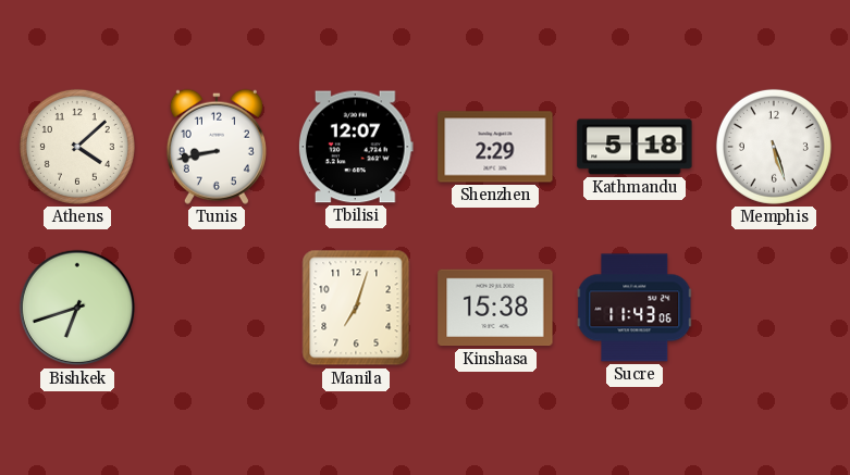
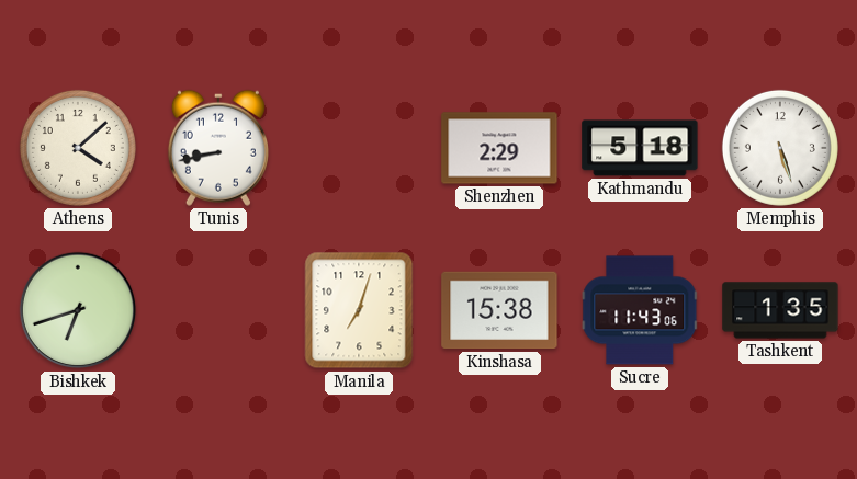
Tbilisi: 12:07 -> none (356, 147)
Tashkent: none -> 1:35 (780, 310)
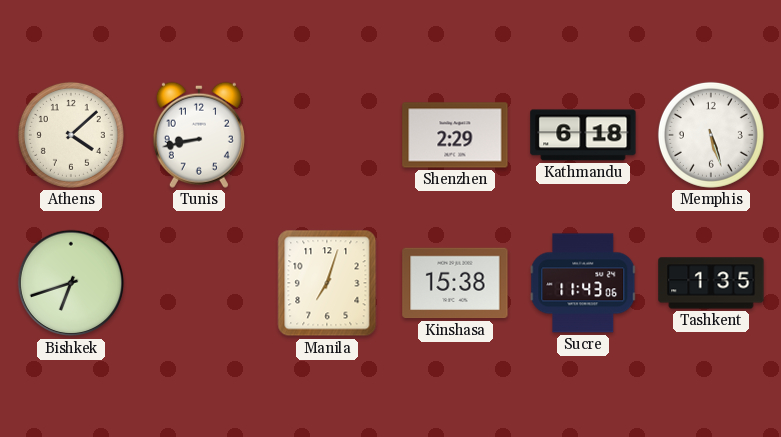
Kathmandu: 5:18 -> 6:18 (583, 135)
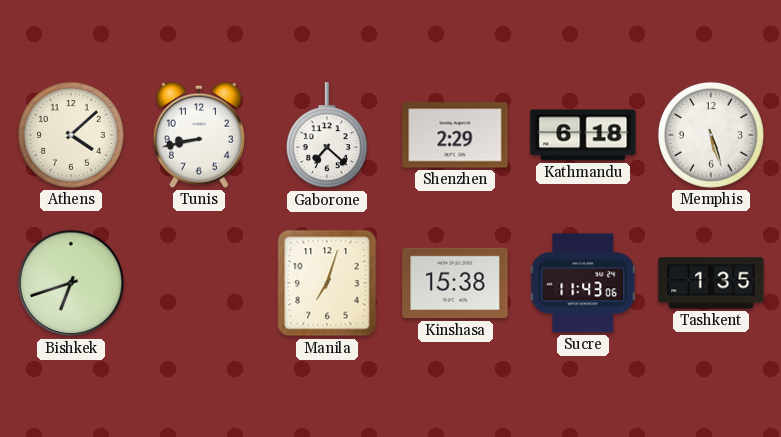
Gaborone: none -> 7:22 (327, 136)
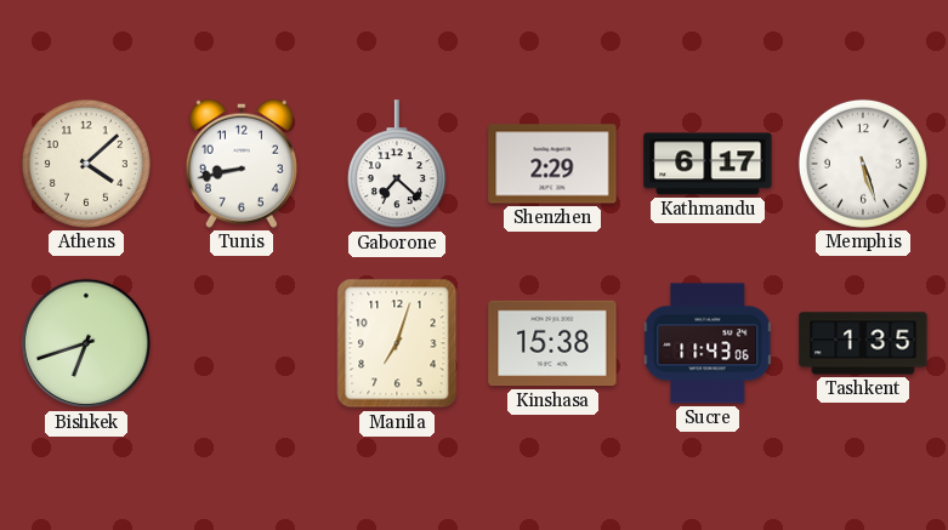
Kathmandu: 6:18 -> 6:17 (708, 164)
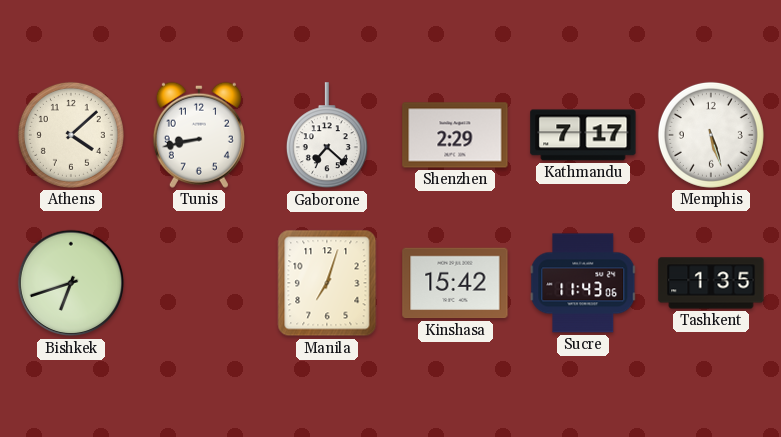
Kathmandu: 6:17 -> 7:17 (583, 135)
Kinshasa: 15:38 -> 15:42 (455, 283)
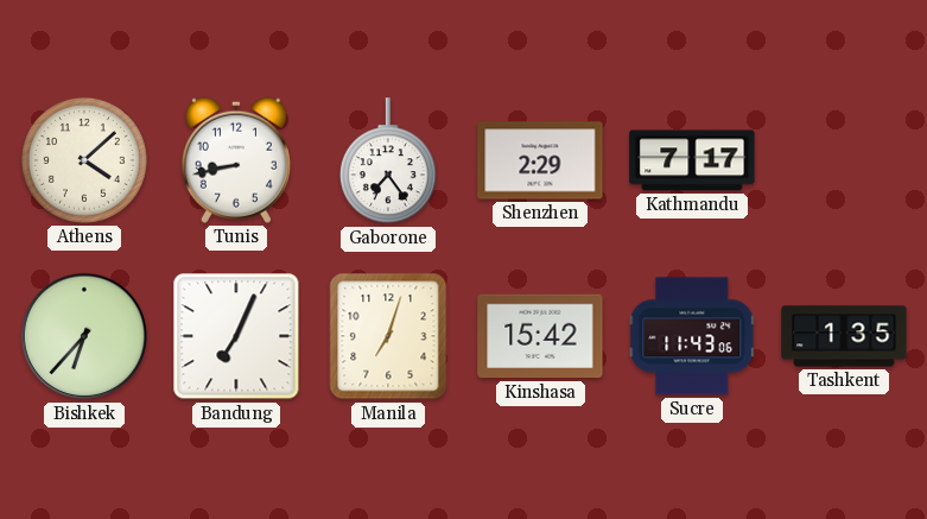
Gaborone: 7:22 -> 7:24 (388, 162)
Memphis: 5:27 -> none (711, 135)
Bishkek: 6:42 -> 6:37 (84, 336)
Bandung: none -> 7:04 (236, 336)
